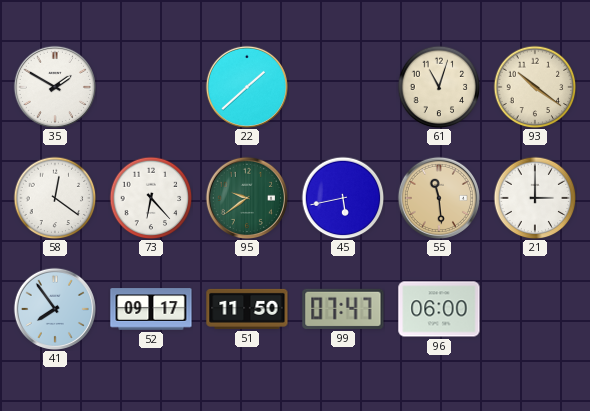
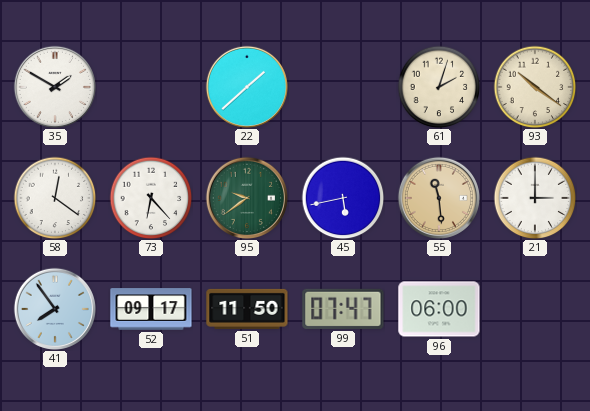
61: 11:03 -> 2:03 (439, 87)
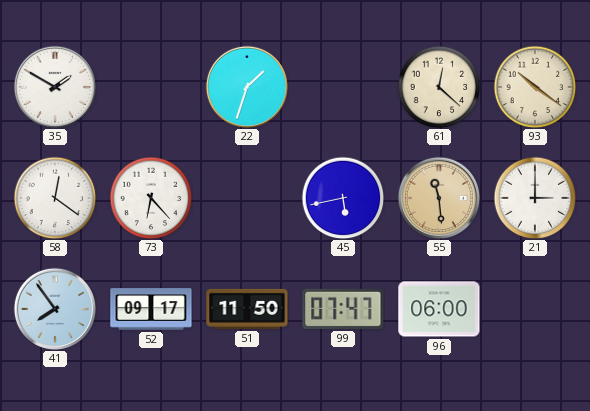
22: 1:38 -> 1:33 (246, 86)
61: 2:03 -> 12:22 (439, 87)
95: 9:39 -> none (246, 197)
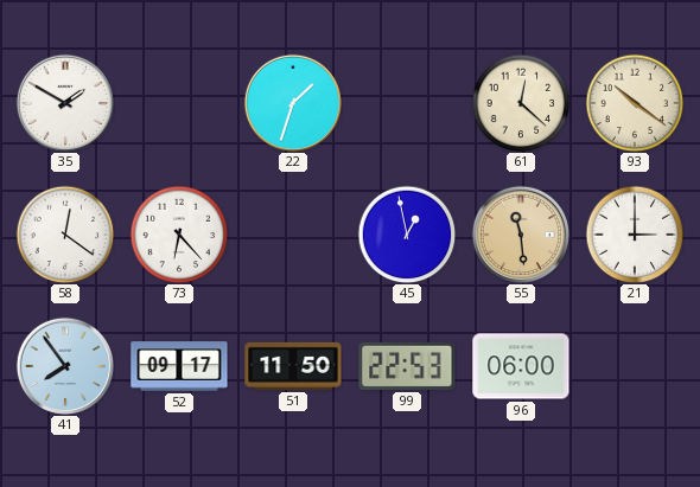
45: 5:43 -> 12:58 (407, 235)
99: 07:47 -> 22:53 (407, 366)
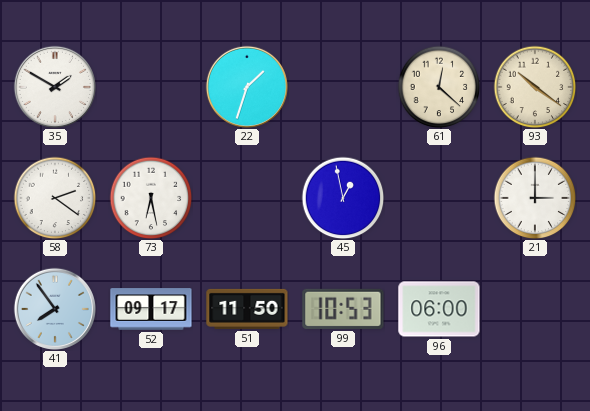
58: 12:21 -> 2:21 (55, 198)
73: 6:23 -> 6:28 (151, 198)
55: 11:29 -> none (520, 233)
99: 22:53 -> 10:53 (343, 309)
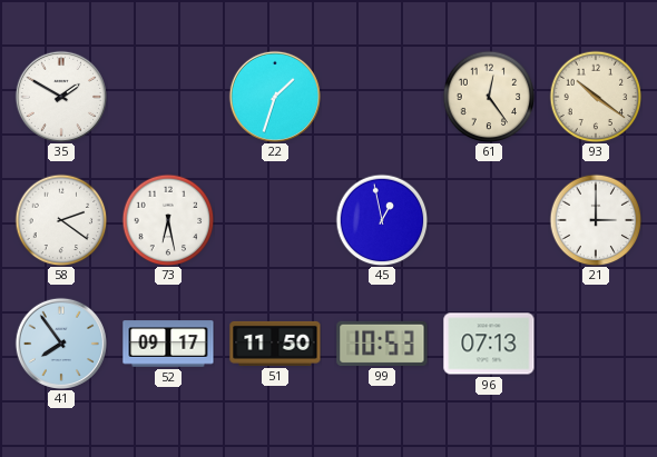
61: 12:22 -> 12:24 (489, 97)
96: 06:00 -> 07:13 (489, 344)
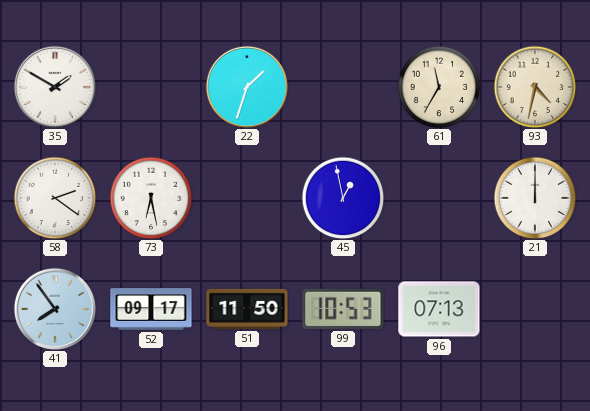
61: 12:24 -> 11:35 (439, 87)
93: 10:21 -> 4:32 (535, 87)
21: 3:00 -> 12:00 (535, 198)
